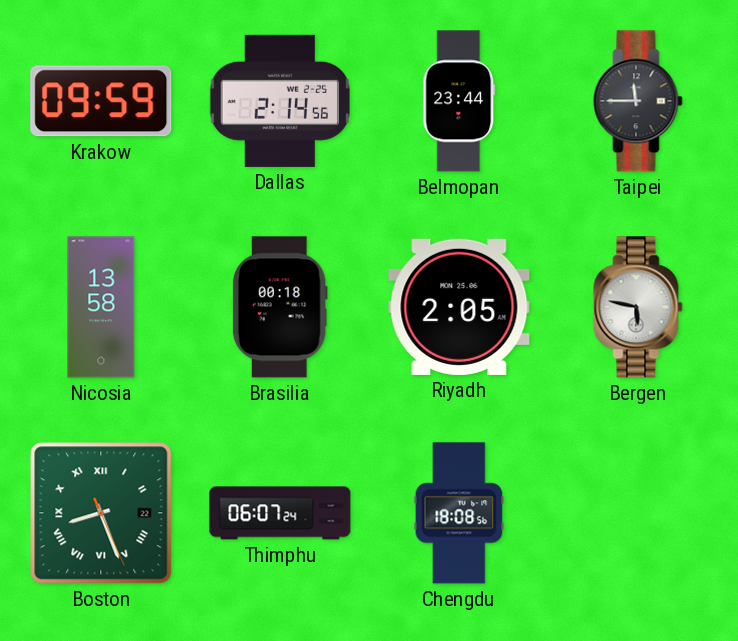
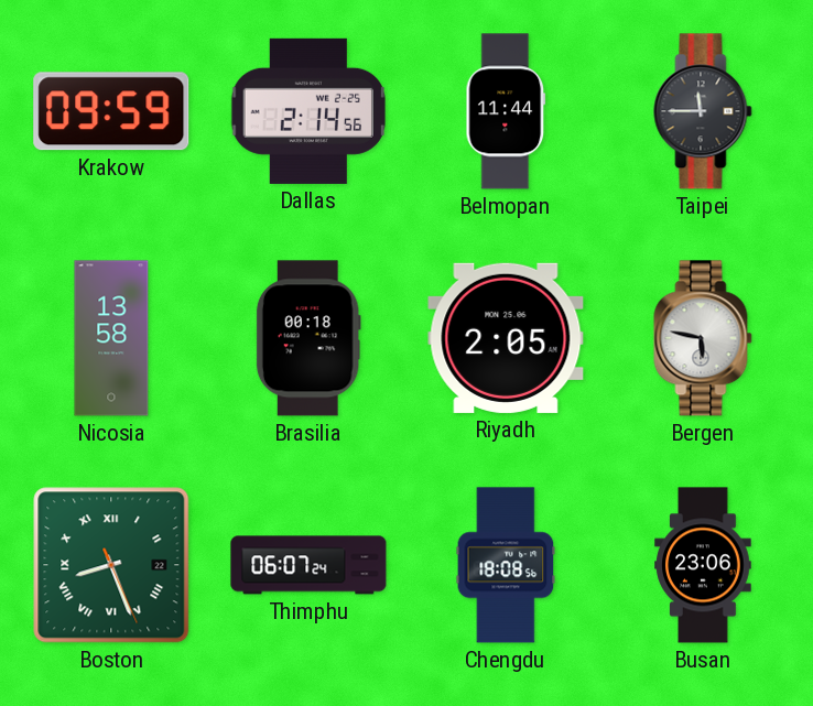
Belmopan: 23:44 -> 11:44 (506, 111)
Busan: none -> 23:06 (703, 565)
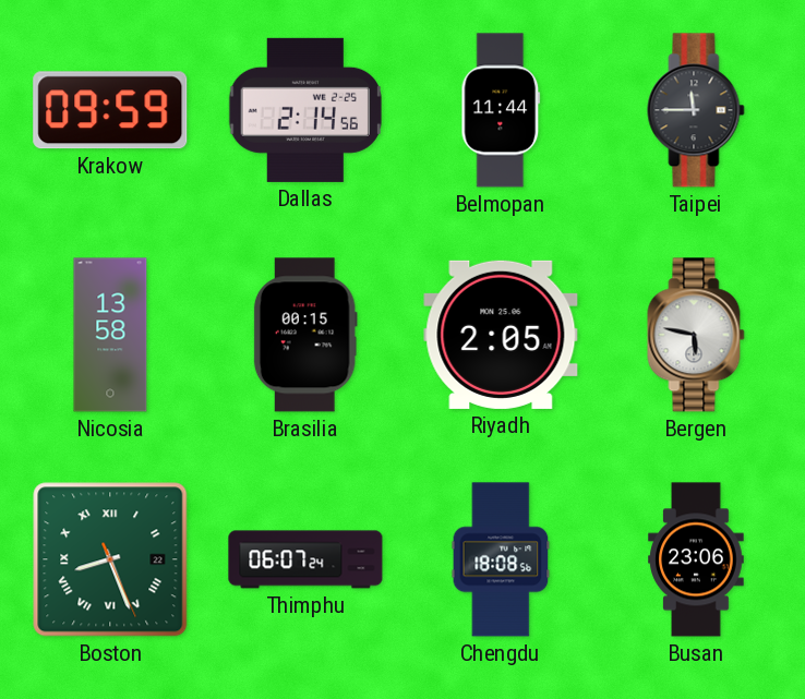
Brasilia: 00:18 -> 00:15 (305, 335)
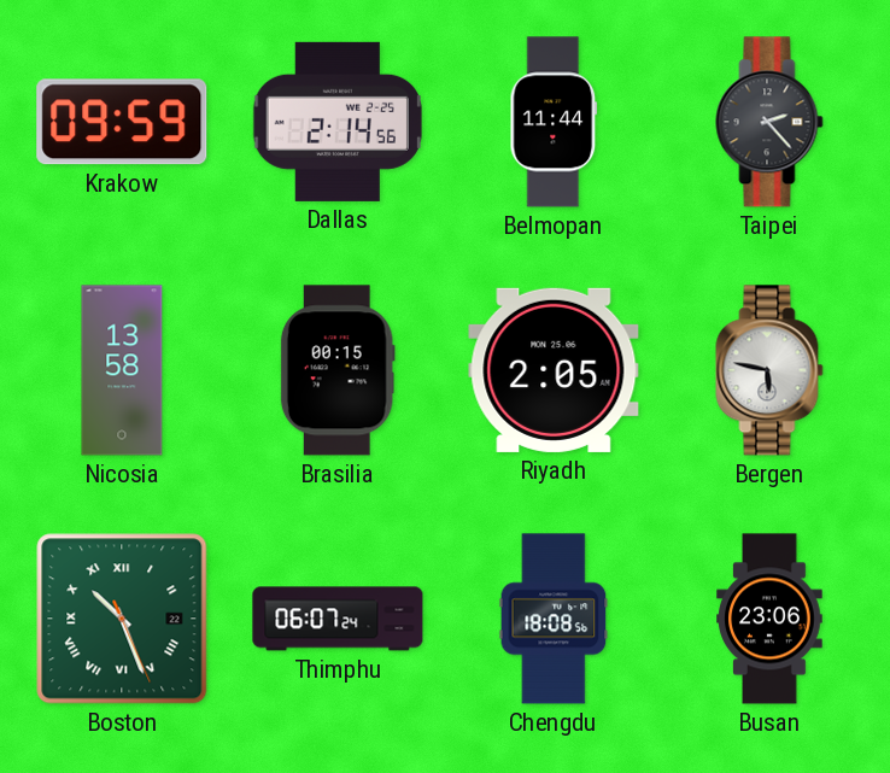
Taipei: 11:45 -> 2:23 (769, 122)
Boston: 8:26 -> 10:26 (122, 619)
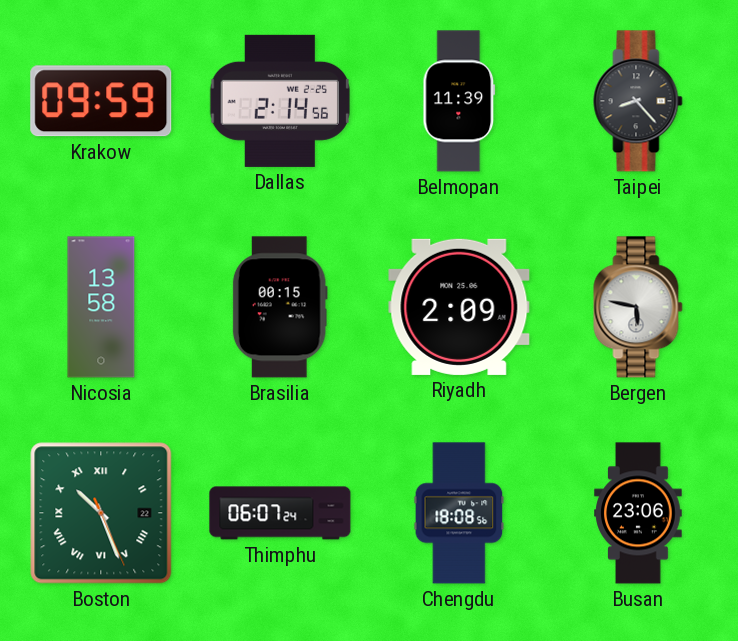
Belmopan: 11:44 -> 11:39 (459, 101)
Taipei: 2:23 -> 8:23 (638, 101)
Riyadh: 2:05 -> 2:09 (459, 307)
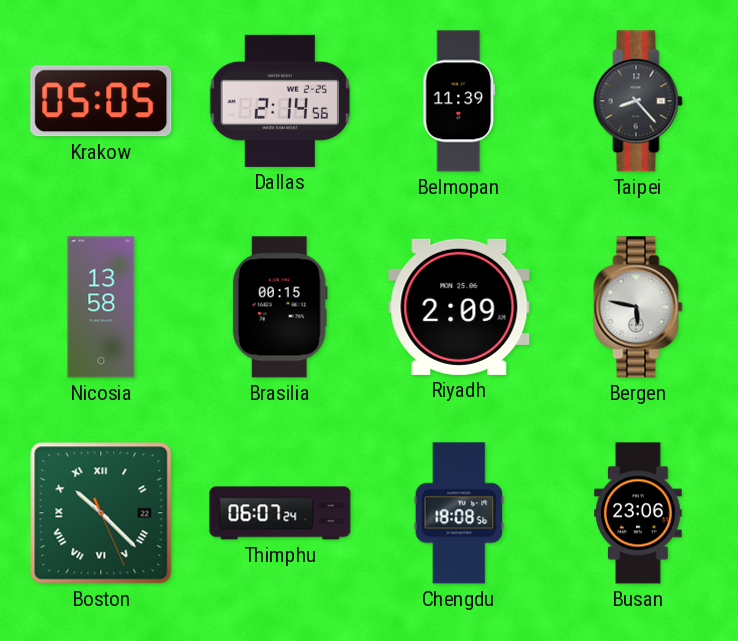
Krakow: 09:59 -> 05:05 (101, 101)
Boston: 10:26 -> 10:22 (101, 513)
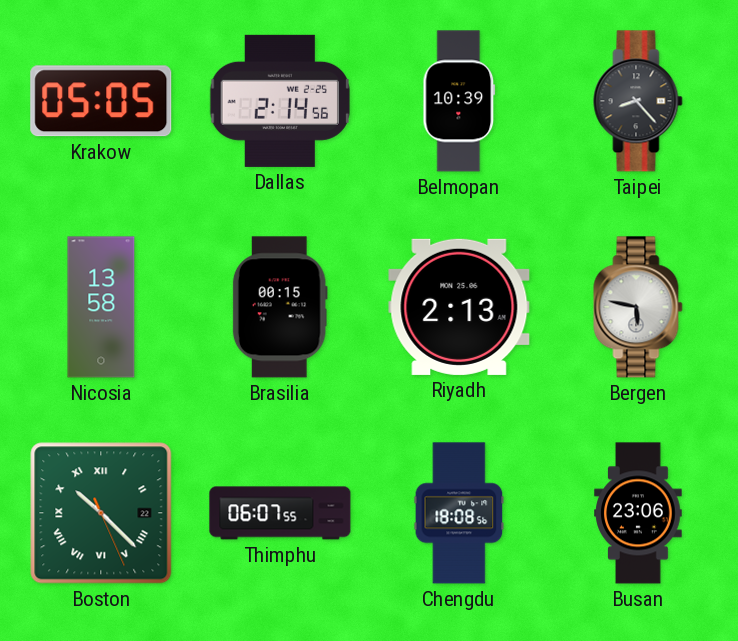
Belmopan: 11:39 -> 10:39 (459, 101)
Riyadh: 2:09 -> 2:13 (459, 307)
Thimphu: 06:07:24 -> 06:07:55 (280, 513)
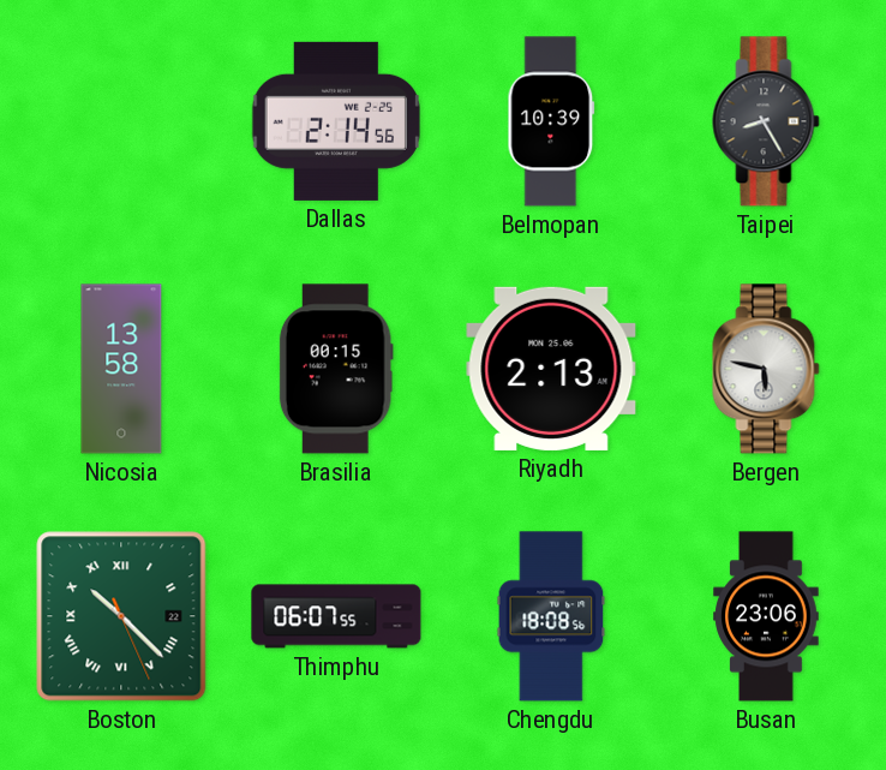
Krakow: 05:05 -> none (101, 101)
Taipei: 8:23 -> 8:25 (766, 121)
